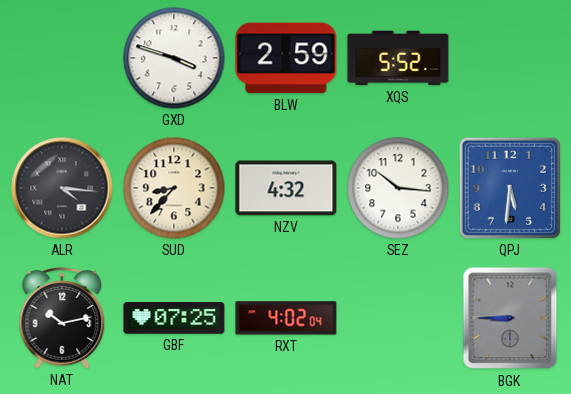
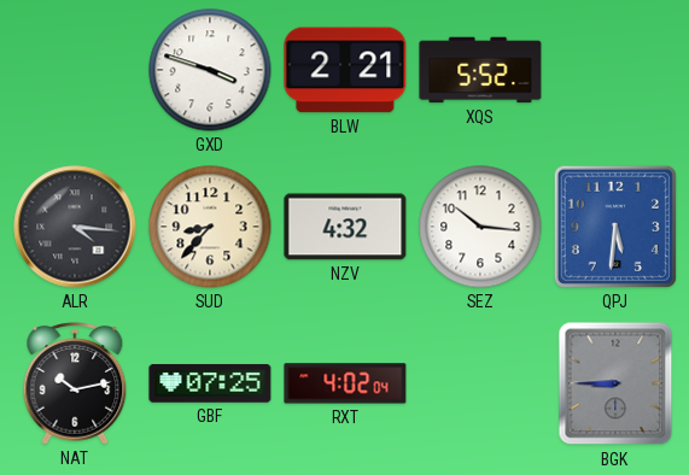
BLW: 2:59 -> 2:21 (345, 70)
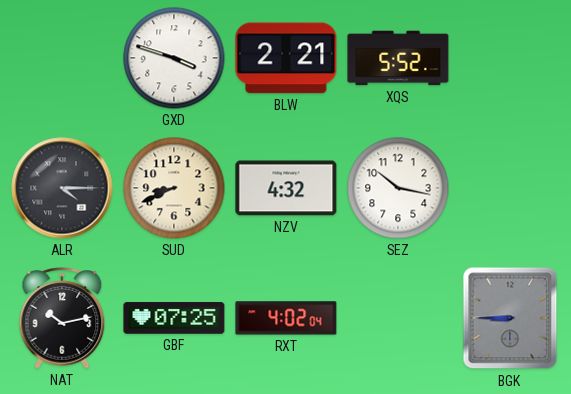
ALR: 4:16 -> 4:15 (62, 188)
SUD: 8:37 -> 8:41 (174, 188)
SEZ: 10:16 -> 10:17 (398, 188)
QPJ: 5:31 -> none (615, 227)
